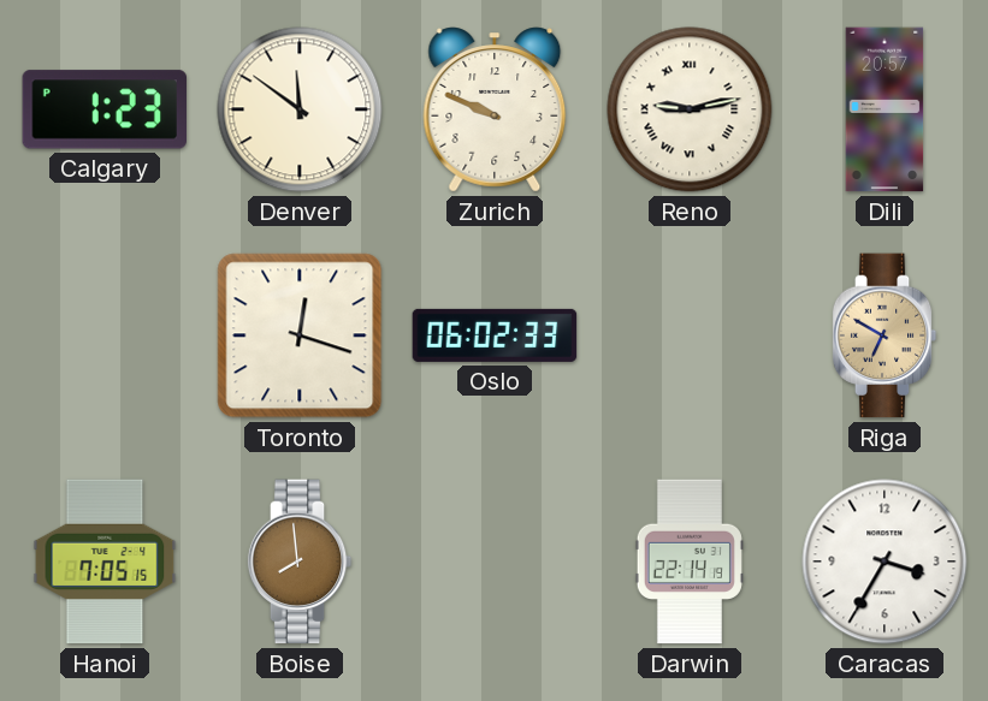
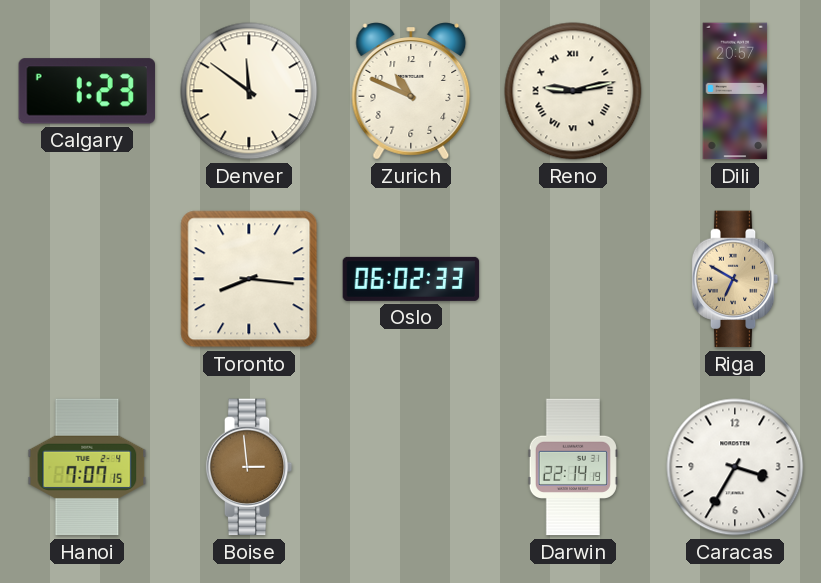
Zurich: 9:49 -> 10:49 (411, 91)
Toronto: 12:18 -> 8:16 (249, 279)
Hanoi: 7:05 -> 7:07 (87, 467)
Boise: 7:59 -> 2:59 (249, 467)
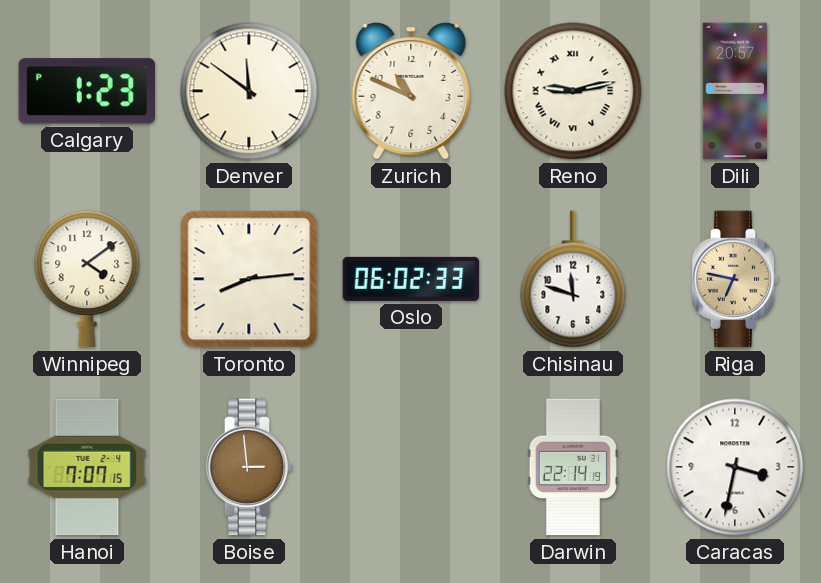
Winnipeg: none -> 4:09 (87, 279)
Toronto: 8:16 -> 8:14 (249, 279)
Chisinau: none -> 11:48 (573, 279)
Riga: 6:50 -> 6:47 (735, 279)
Caracas: 3:35 -> 3:32 (735, 467)
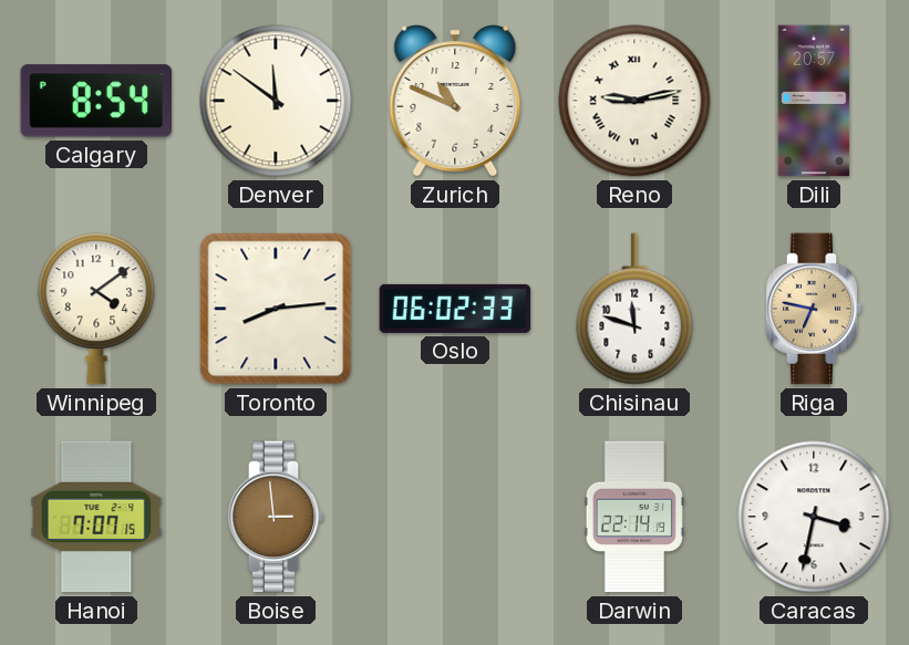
Calgary: 1:23 -> 8:54 (95, 101)
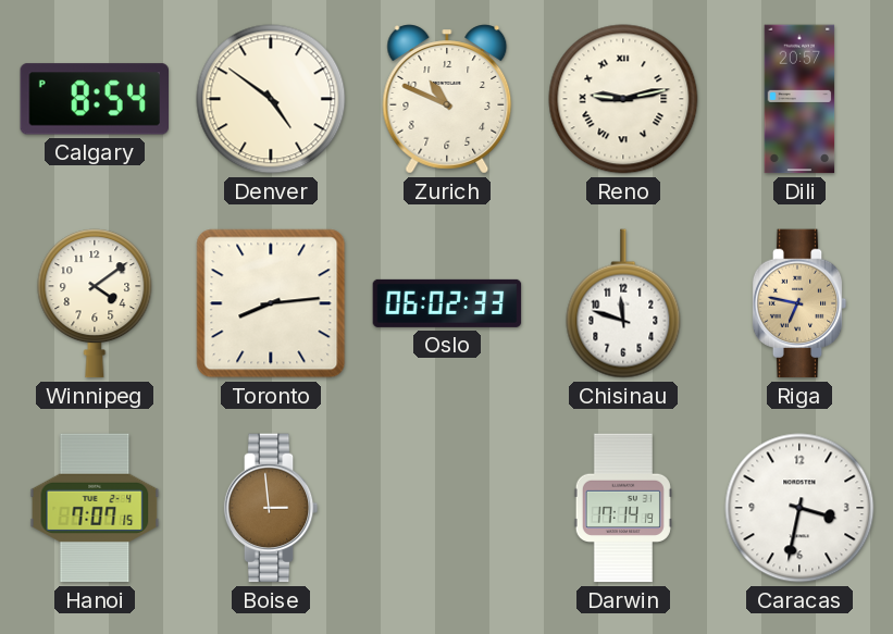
Denver: 11:51 -> 4:51 (271, 99)
Darwin: 22:14 -> 17:14 (623, 508)
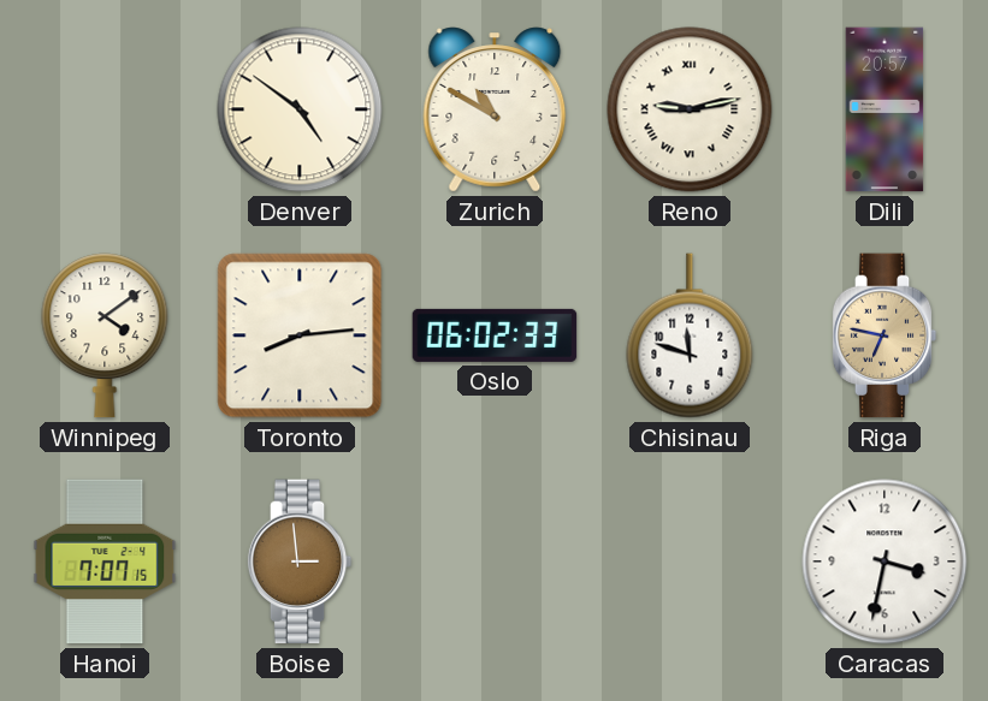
Calgary: 8:54 -> none (94, 99)
Zurich: 10:49 -> 10:50 (495, 109)
Darwin: 17:14 -> none (623, 508)
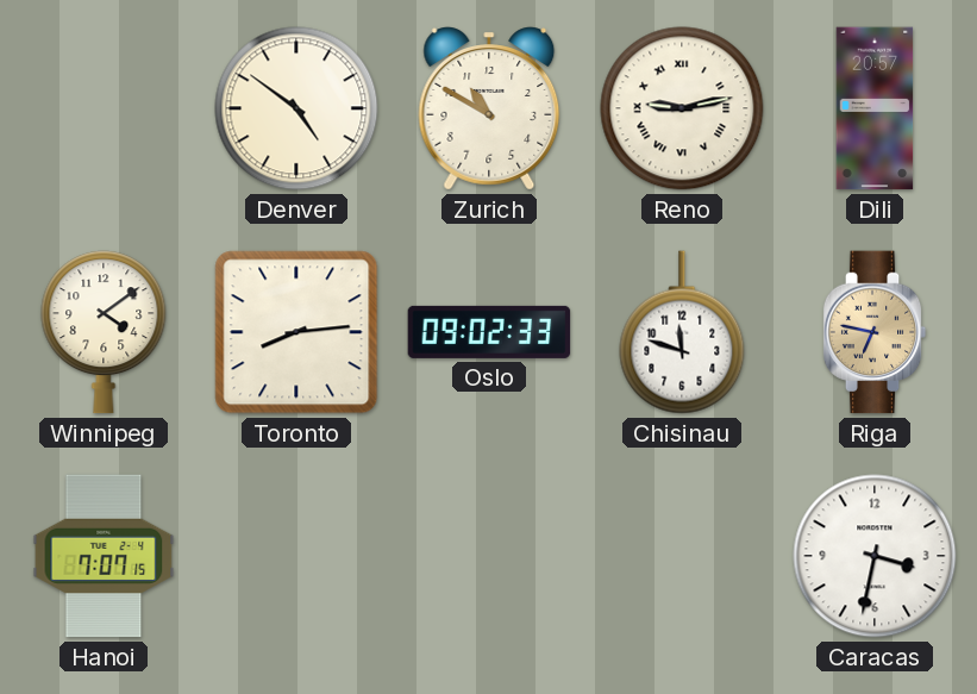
Oslo: 06:02 -> 09:02 (489, 332)
Boise: 2:59 -> none (300, 562)
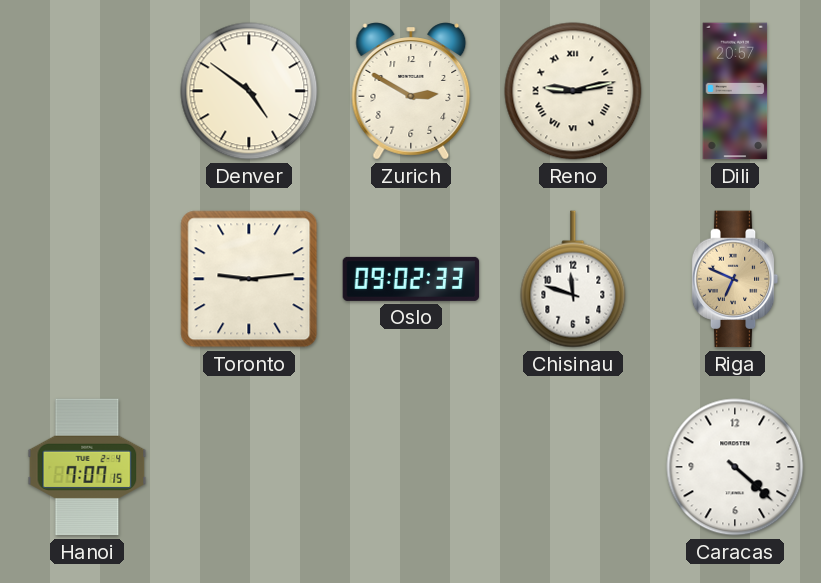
Zurich: 10:50 -> 2:50 (411, 91)
Winnipeg: 4:09 -> none (104, 332)
Toronto: 8:14 -> 9:14 (249, 279)
Riga: 6:47 -> 6:49 (735, 279)
Caracas: 3:32 -> 4:22 (735, 467)
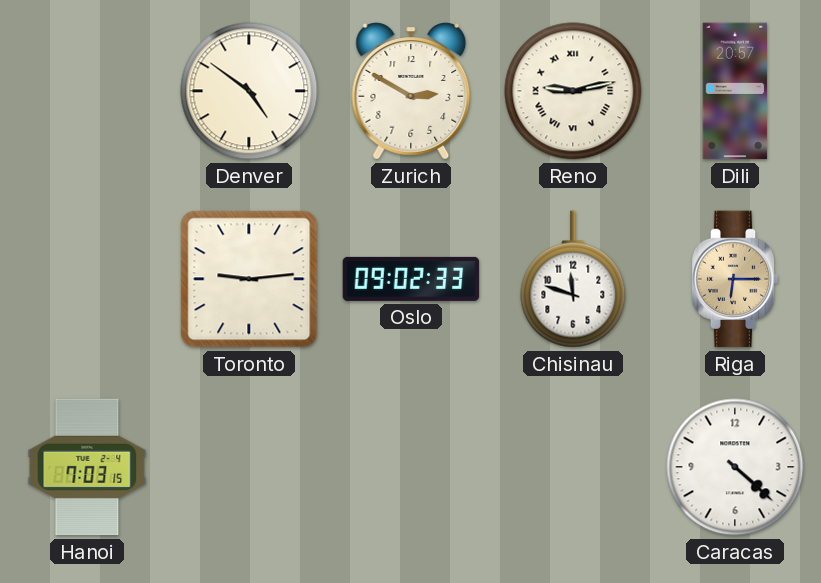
Riga: 6:49 -> 6:15 (735, 279)
Hanoi: 7:07 -> 7:03 (87, 467)
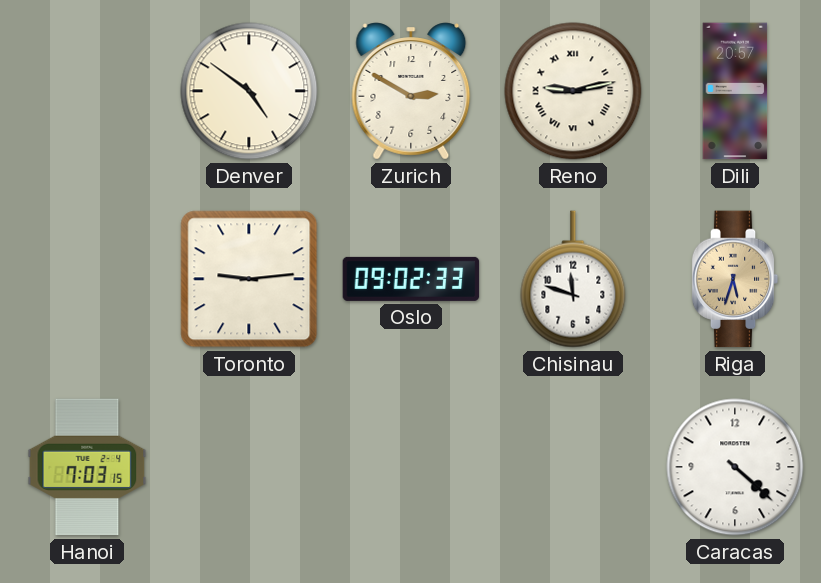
Riga: 6:15 -> 5:33 (735, 279)
